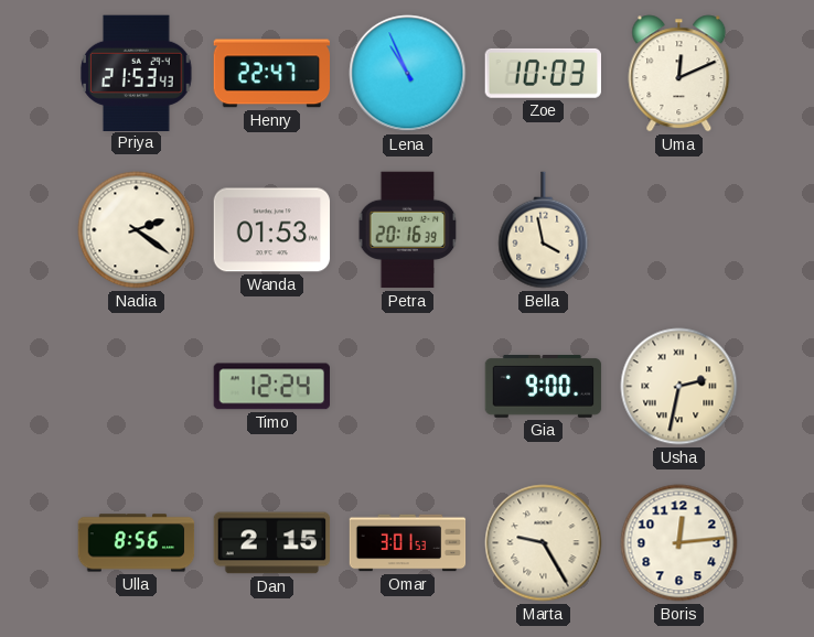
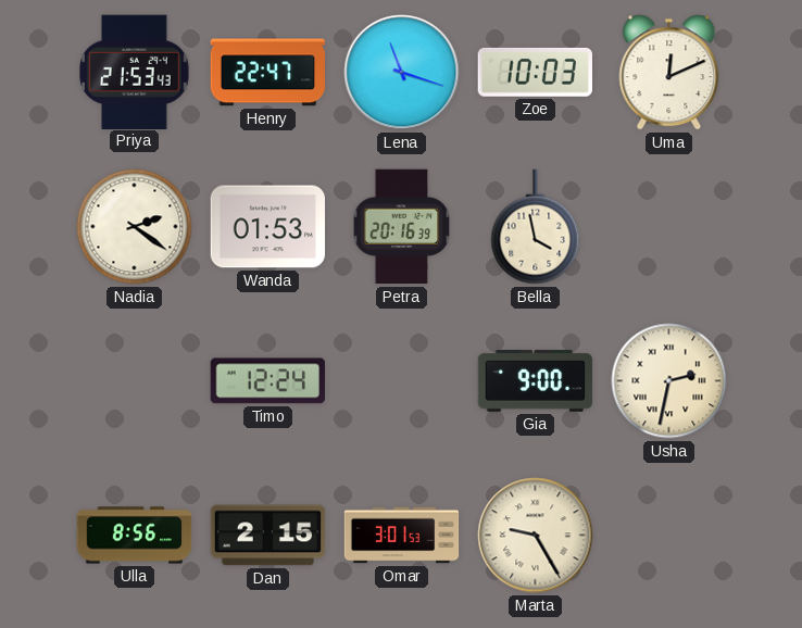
Lena: 10:56 -> 11:18 (402, 73)
Boris: 12:14 -> none (679, 543)
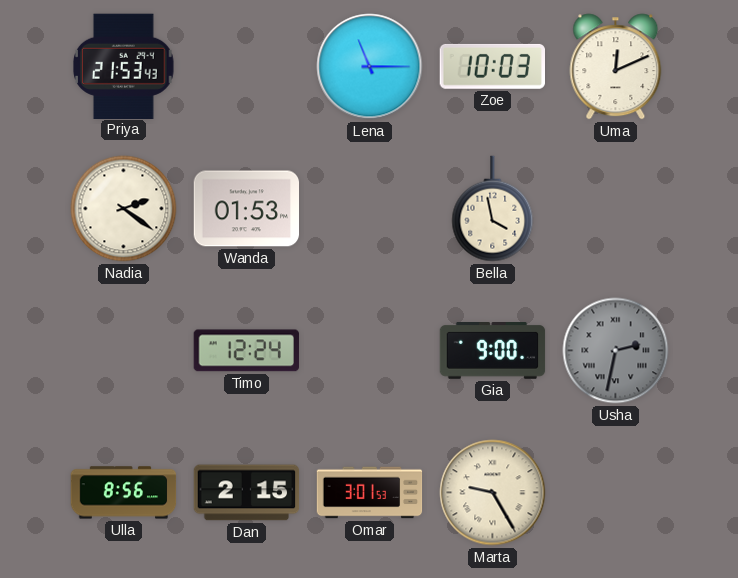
Henry: 22:47 -> none (268, 73)
Lena: 11:18 -> 11:15 (370, 67)
Petra: 20:16 -> none (402, 227)
Usha dial: cream -> grey (616, 351)
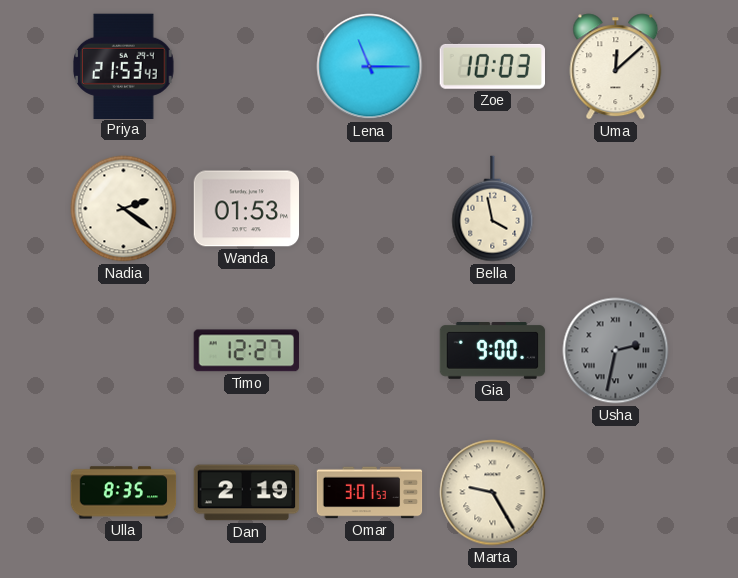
Uma: 12:11 -> 12:08 (616, 67)
Timo: 12:24 -> 12:27 (246, 351)
Ulla: 8:56 -> 8:35 (124, 493)
Dan: 2:15 -> 2:19 (247, 493)
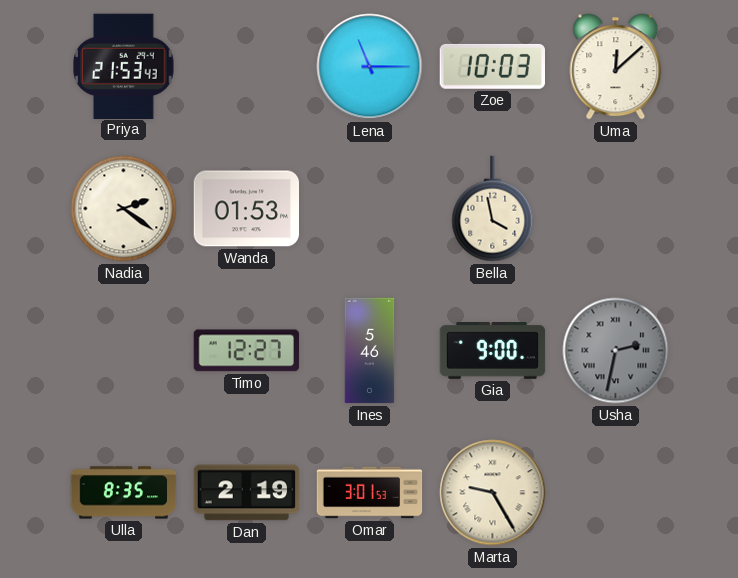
Ines: none -> 5:46 (370, 351)
